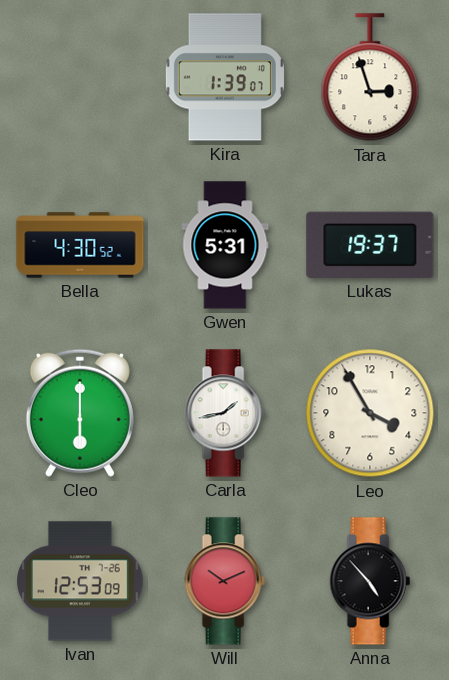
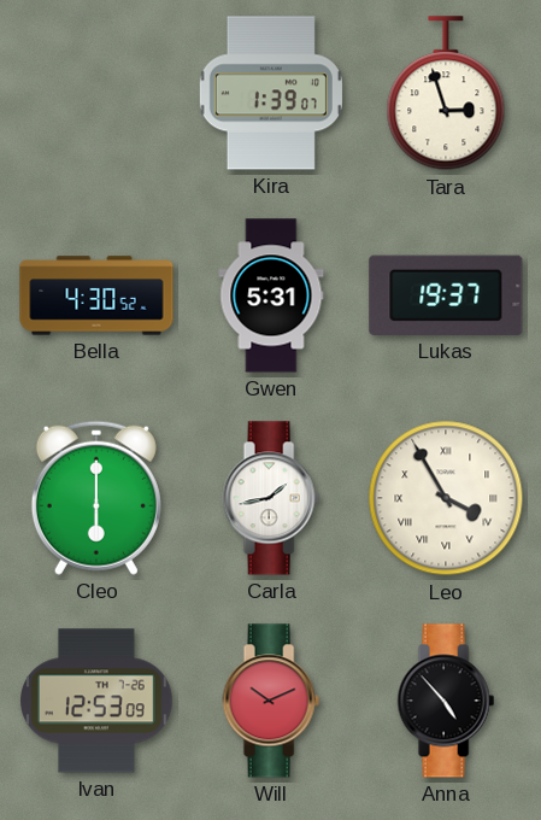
Leo numerals: Arabic -> Roman (446, 498)
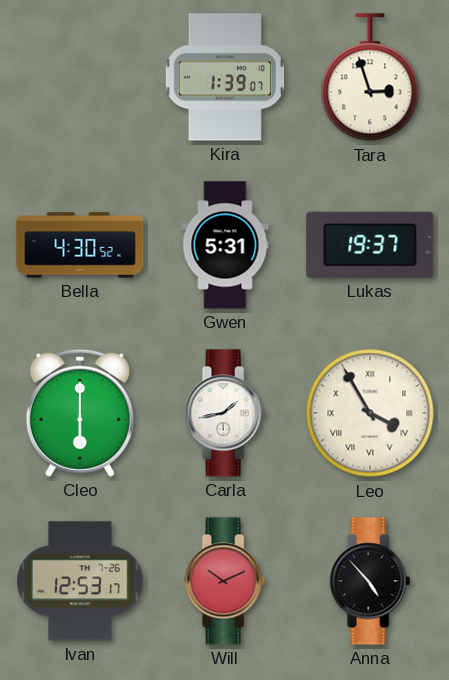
Ivan: 12:53:09 -> 12:53:17 (80, 581)
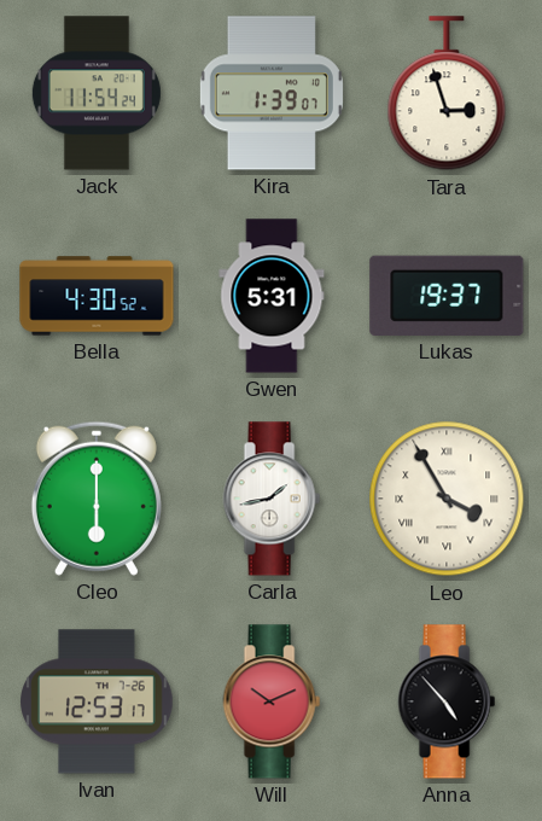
Jack: none -> 11:54 (97, 93)
